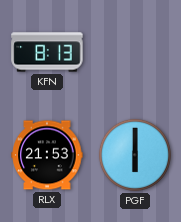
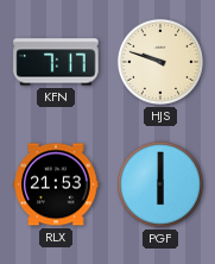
KFN: 8:13 -> 7:17 (56, 62)
HJS: none -> 9:48 (160, 62)
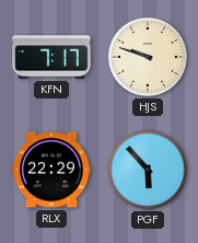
RLX: 21:53 -> 22:29 (51, 170)
PGF: 6:00 -> 5:53 (148, 170)
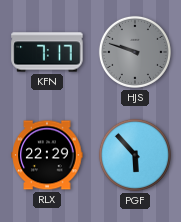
HJS dial: cream -> grey (135, 52)
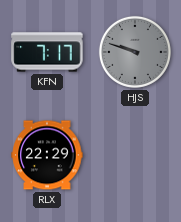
PGF: 5:53 -> none (135, 155)
